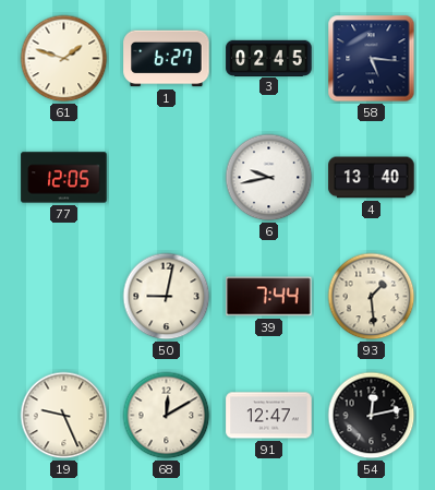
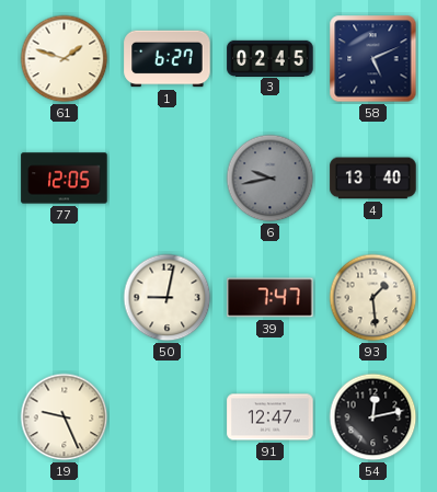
58: 5:16 -> 5:11 (373, 59)
6 dial: white -> grey (271, 179)
39: 7:44 -> 7:47 (271, 298)
68: 12:10 -> none (167, 416)
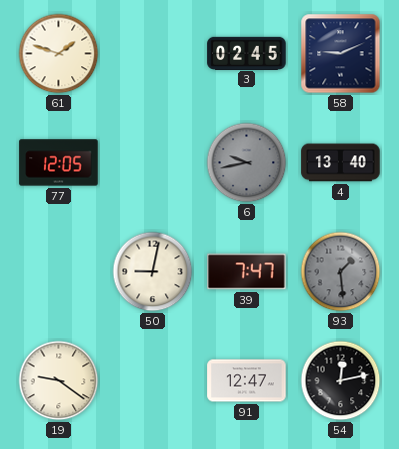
1: 6:27 -> none (168, 59)
58: 5:11 -> 9:11 (341, 54)
93 dial: cream -> grey (341, 272)
19: 9:26 -> 9:21 (59, 381)
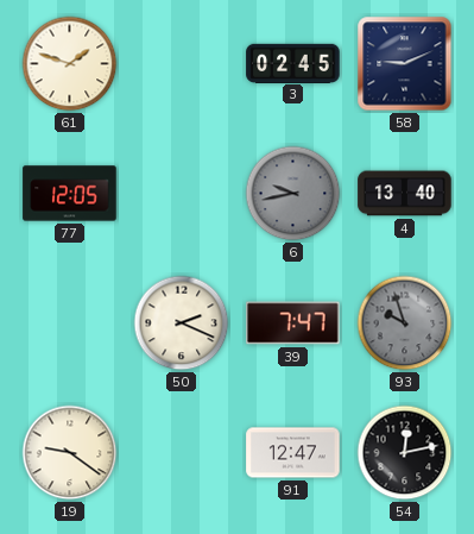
50: 9:02 -> 2:19 (182, 323)
93: 1:29 -> 9:57 (405, 323)
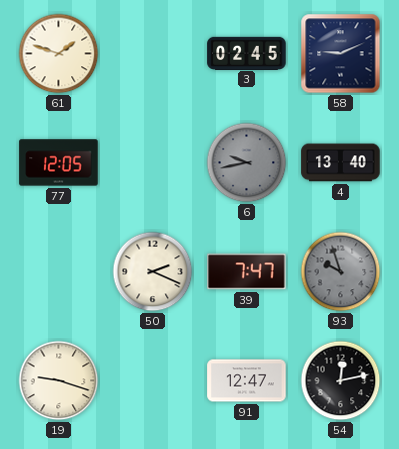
19: 9:21 -> 9:18 (59, 381)
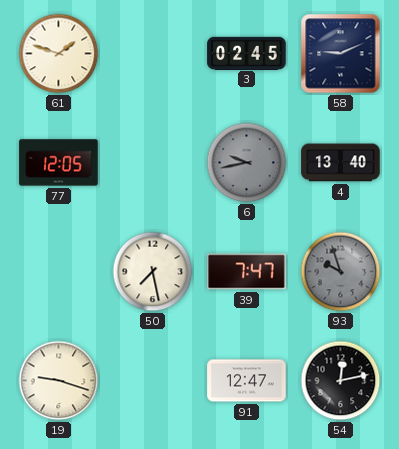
50: 2:19 -> 7:28 (153, 272)
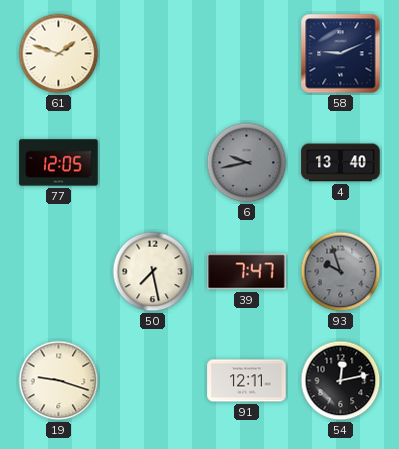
3: 02:45 -> none (247, 53)
91: 12:47 -> 12:11 (247, 381)
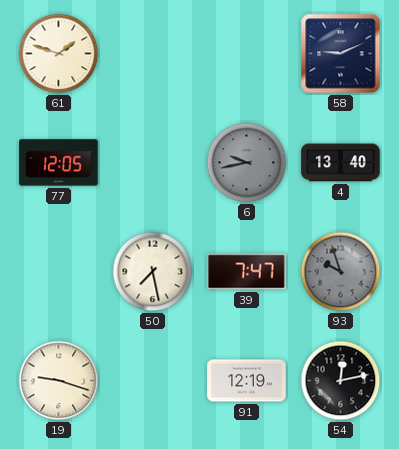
91: 12:11 -> 12:19 (247, 381)
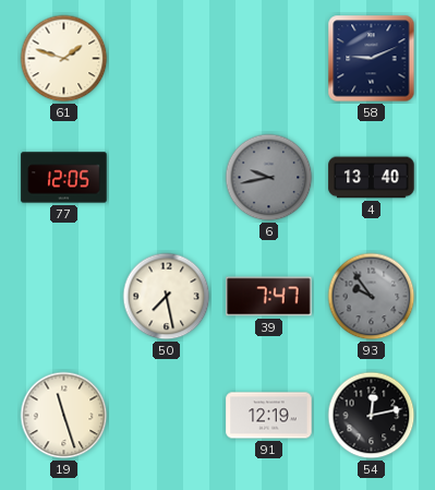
93: 9:57 -> 9:54 (372, 297)
19: 9:18 -> 11:27 (64, 416)
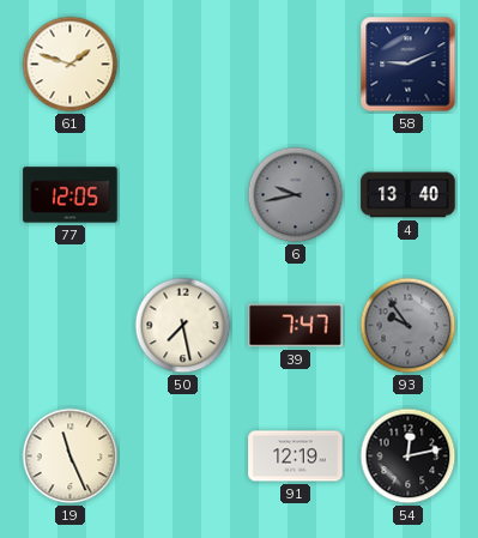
19: 11:27 -> 11:26 (71, 457)
